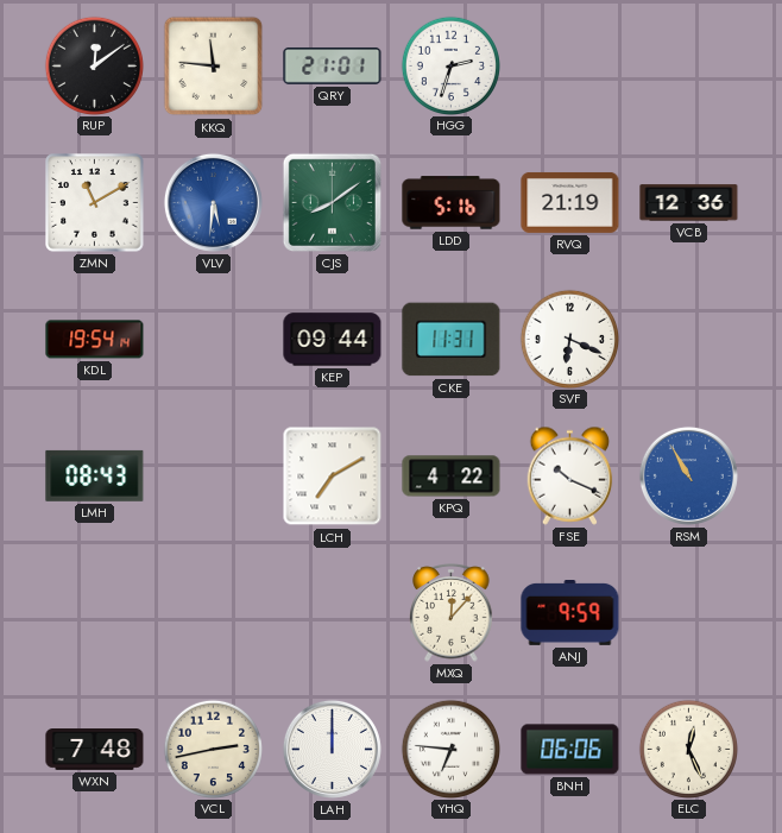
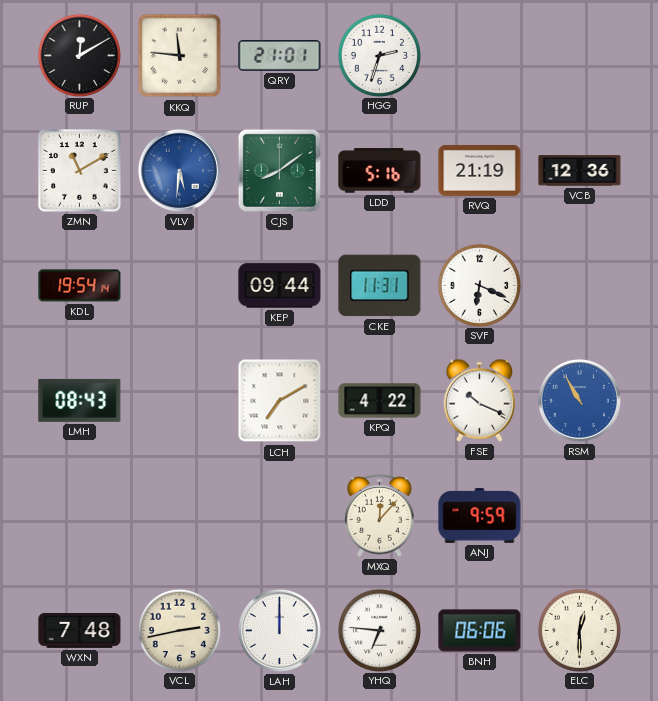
RUP: 12:09 -> 12:10 (79, 55)
ELC: 12:26 -> 12:30 (579, 630)
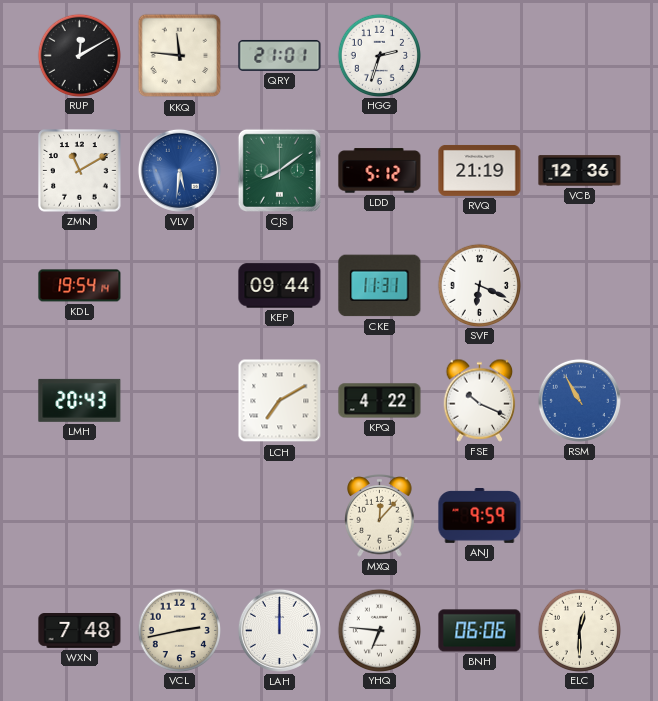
LDD: 5:16 -> 5:12 (380, 171)
LMH: 08:43 -> 20:43 (80, 400)
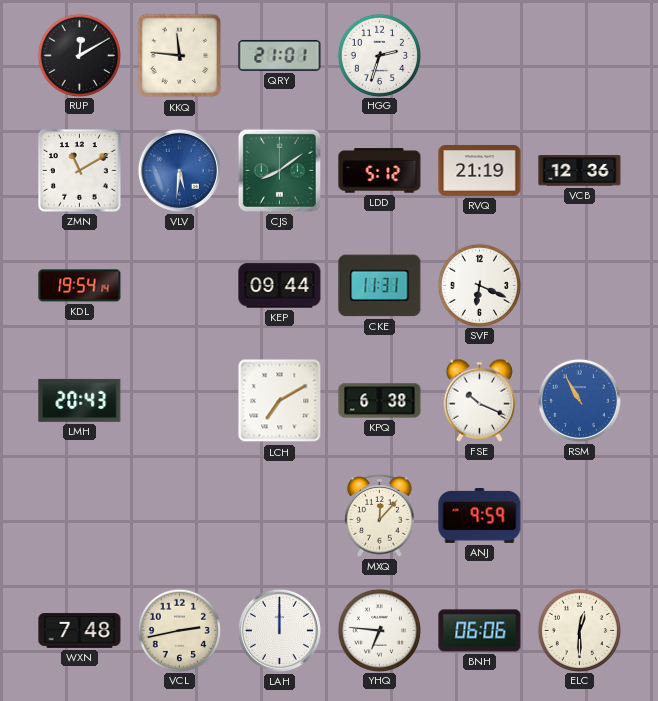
KPQ: 4:22 -> 6:38 (380, 401)
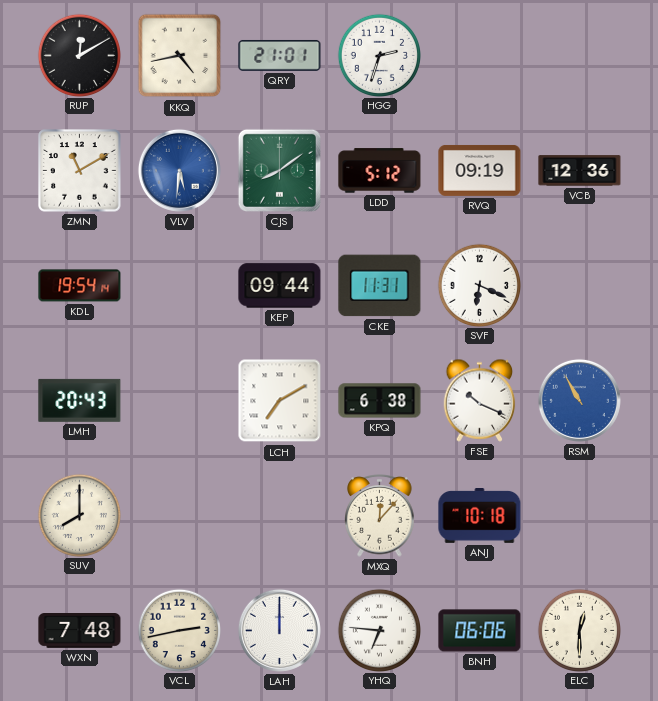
KKQ: 11:46 -> 4:43 (180, 56)
RVQ: 21:19 -> 09:19 (480, 170)
SUV: none -> 8:00 (79, 515)
ANJ: 9:59 -> 10:18 (480, 516)
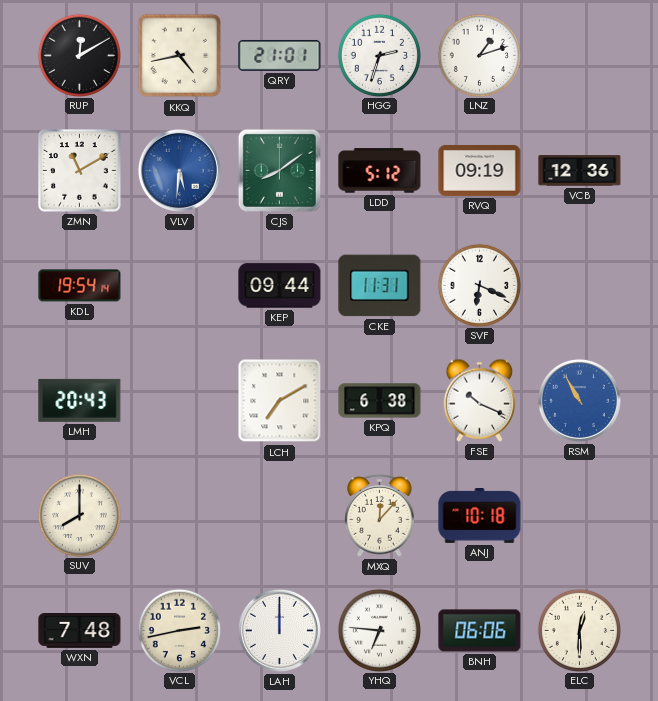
LNZ: none -> 1:12 (479, 55)
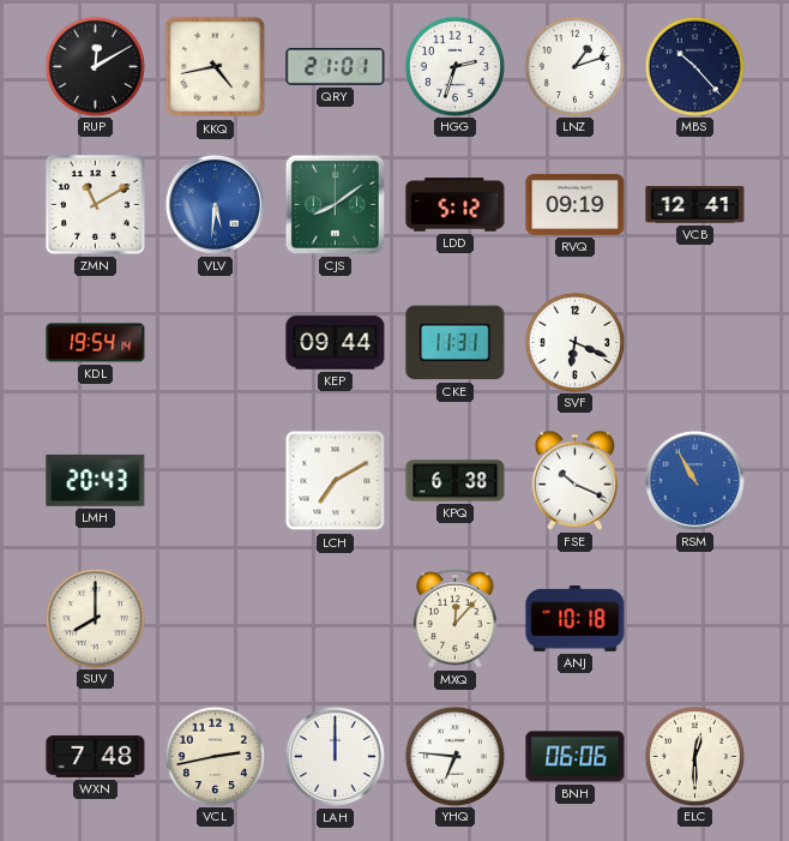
MBS: none -> 10:23 (694, 66)
VCB: 12:36 -> 12:41 (695, 205)
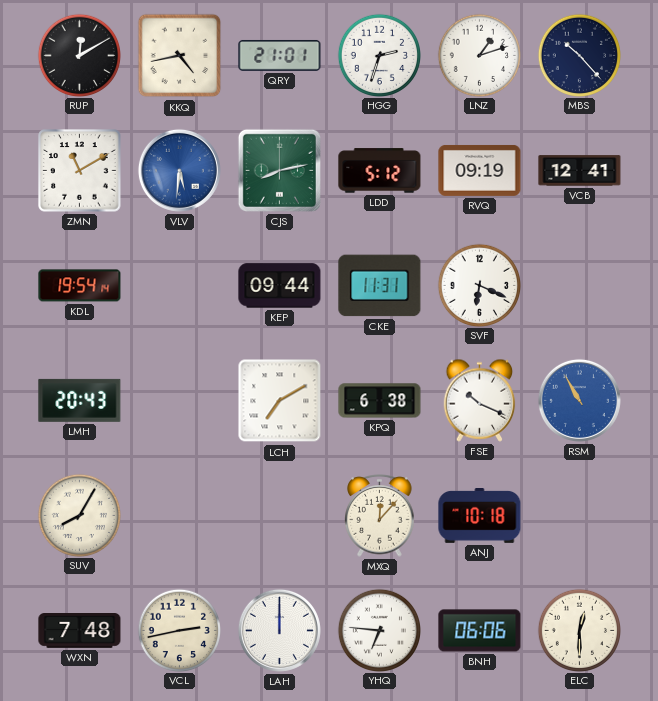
CJS: 8:09 -> 8:13 (279, 170)
SUV: 8:00 -> 8:05 (79, 515)
